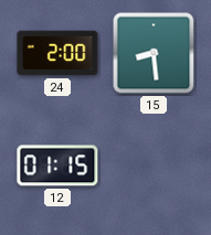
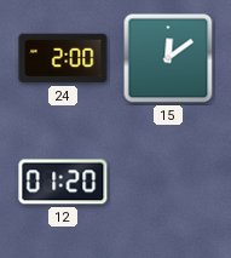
15: 8:29 -> 12:09 (168, 58)
12: 01:15 -> 01:20 (63, 182)
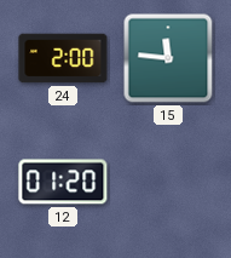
15: 12:09 -> 11:46 (168, 58)
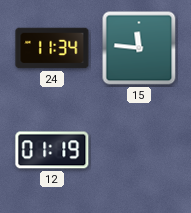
24: 2:00 -> 11:34 (52, 48)
12: 01:20 -> 01:19 (52, 150)
